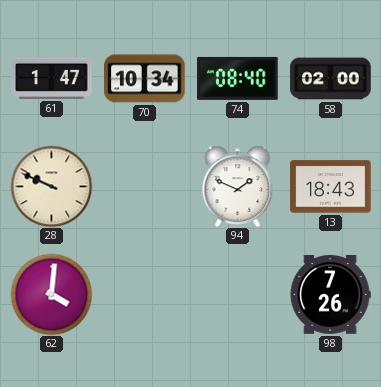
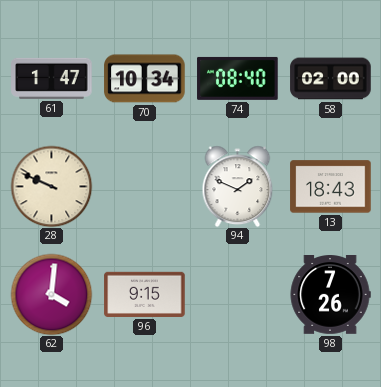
96: none -> 9:15 (145, 294)
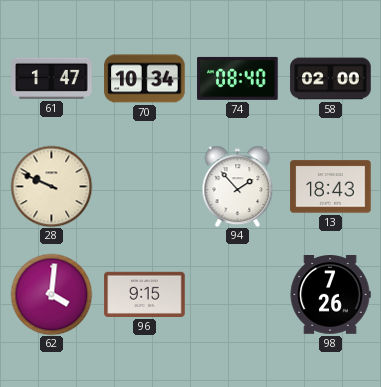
94: 1:49 -> 1:53 (238, 186)
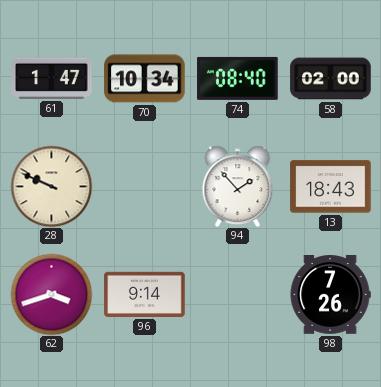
62: 4:01 -> 3:42 (51, 294)
96: 9:15 -> 9:14 (145, 294)
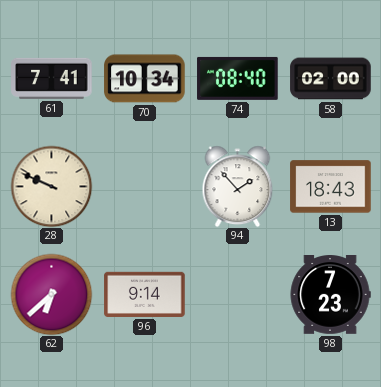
61: 1:47 -> 7:41 (52, 78)
62: 3:42 -> 6:38 (51, 294)
98: 7:26 -> 7:23 (330, 295)
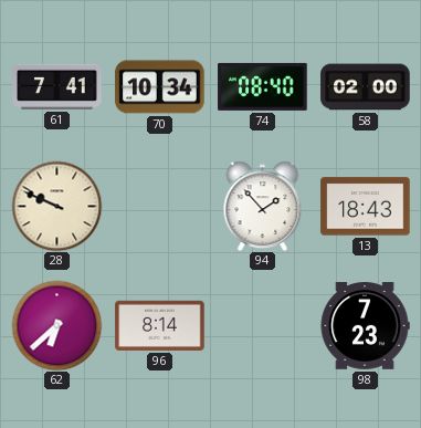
96: 9:14 -> 8:14 (160, 325)
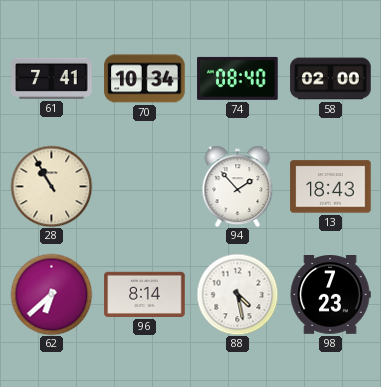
28: 9:49 -> 10:55 (51, 186)
88: none -> 4:28 (237, 294)
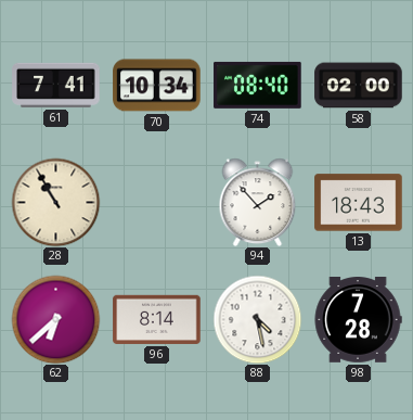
98: 7:23 -> 7:28 (358, 320)
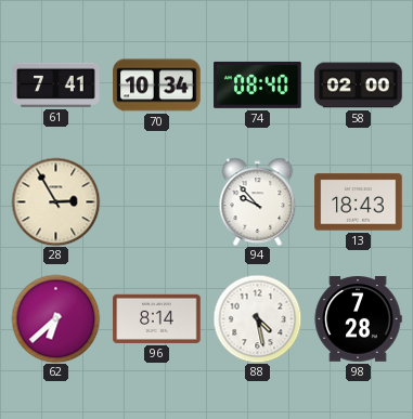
28: 10:55 -> 2:55 (55, 201)
94: 1:53 -> 9:53 (258, 201)
